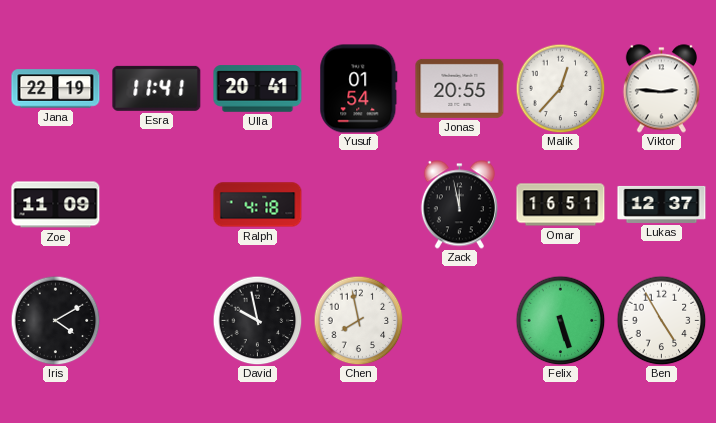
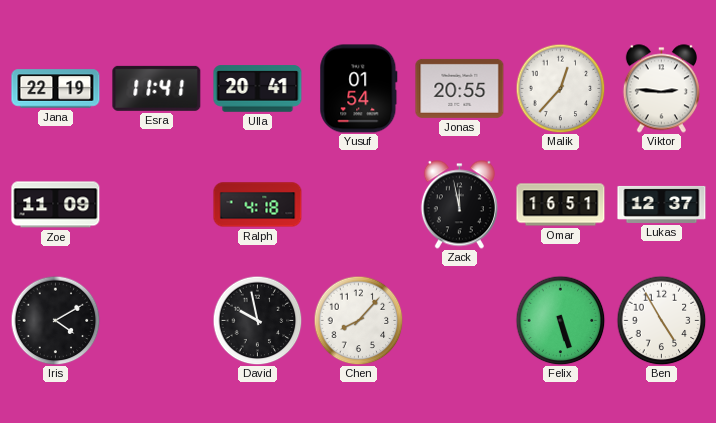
Chen: 7:58 -> 8:07 (358, 320)
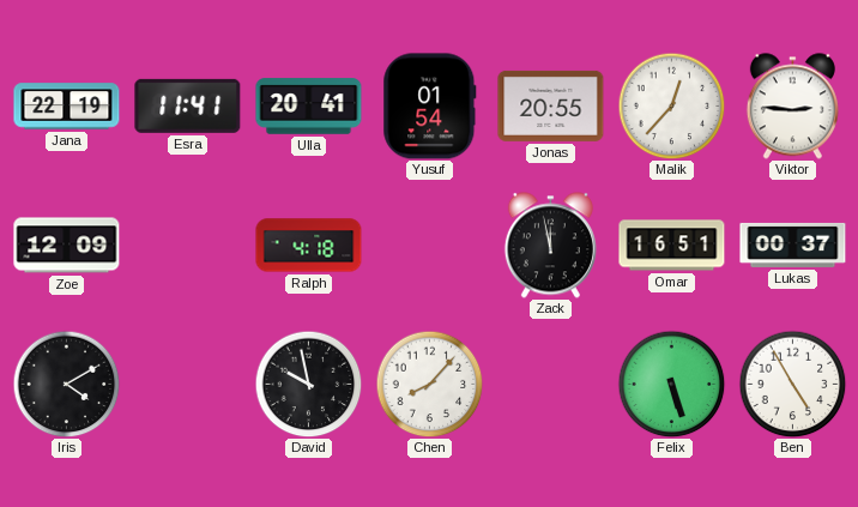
Zoe: 11:09 -> 12:09 (67, 246)
Lukas: 12:37 -> 00:37 (793, 245)
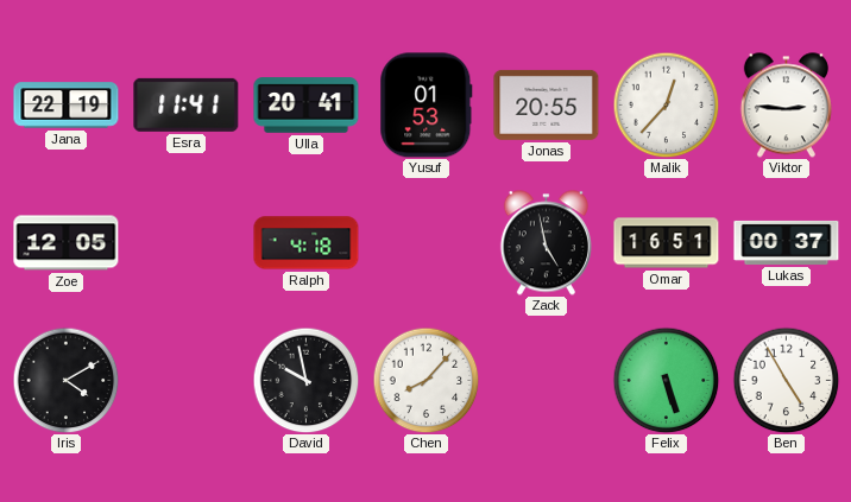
Yusuf: 01:54 -> 01:53 (427, 106)
Zoe: 12:09 -> 12:05 (67, 243)
Zack: 11:58 -> 4:58 (546, 243)
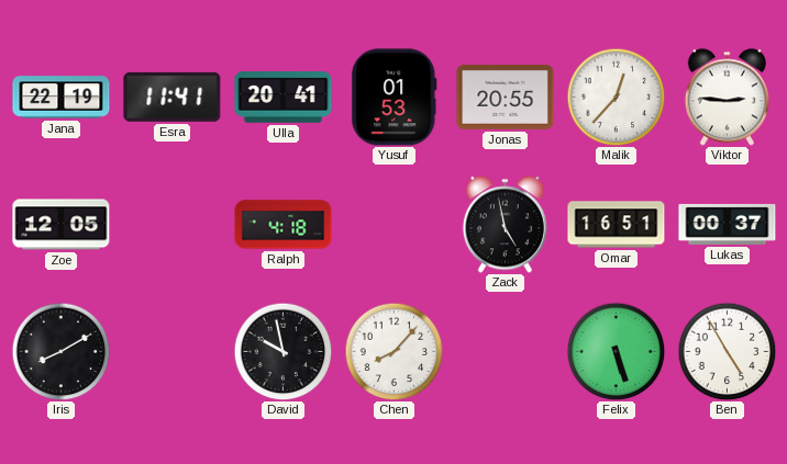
Iris: 4:10 -> 8:10 (60, 351)
